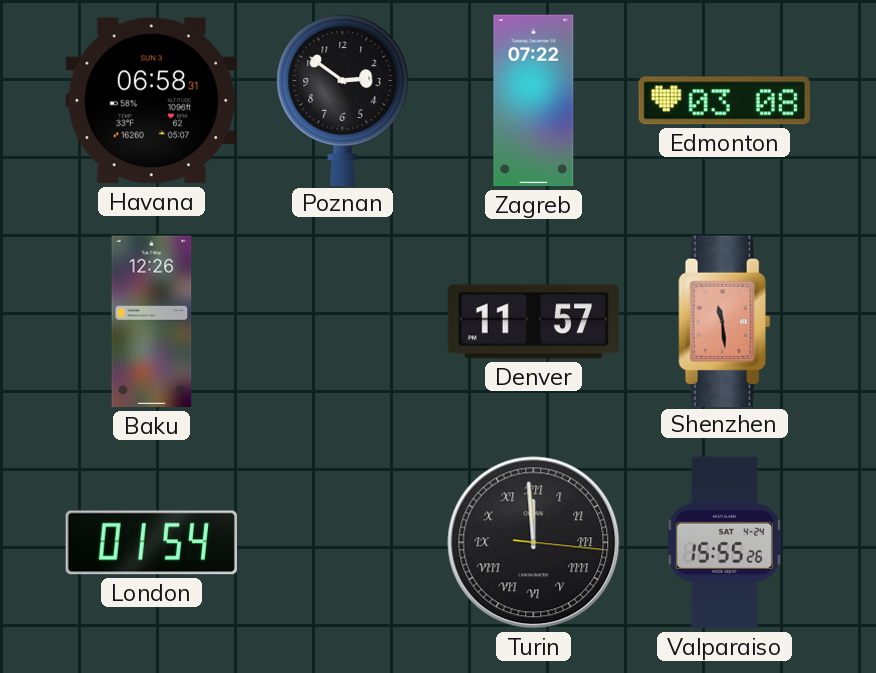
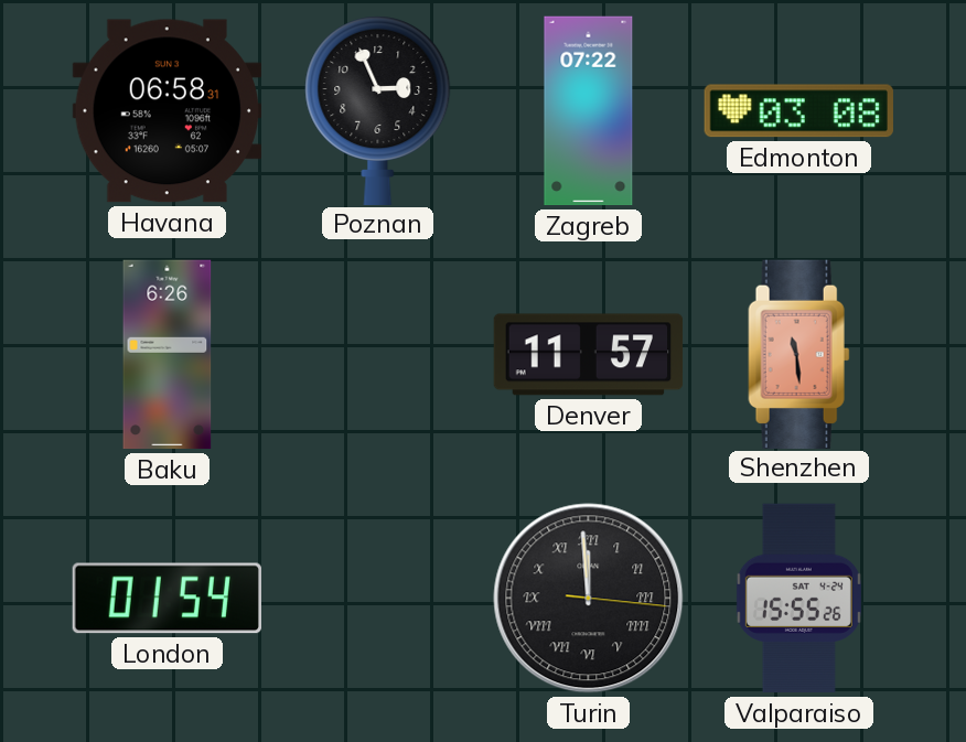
Poznan: 2:51 -> 2:56 (378, 110)
Baku: 12:26 -> 6:26 (168, 355)
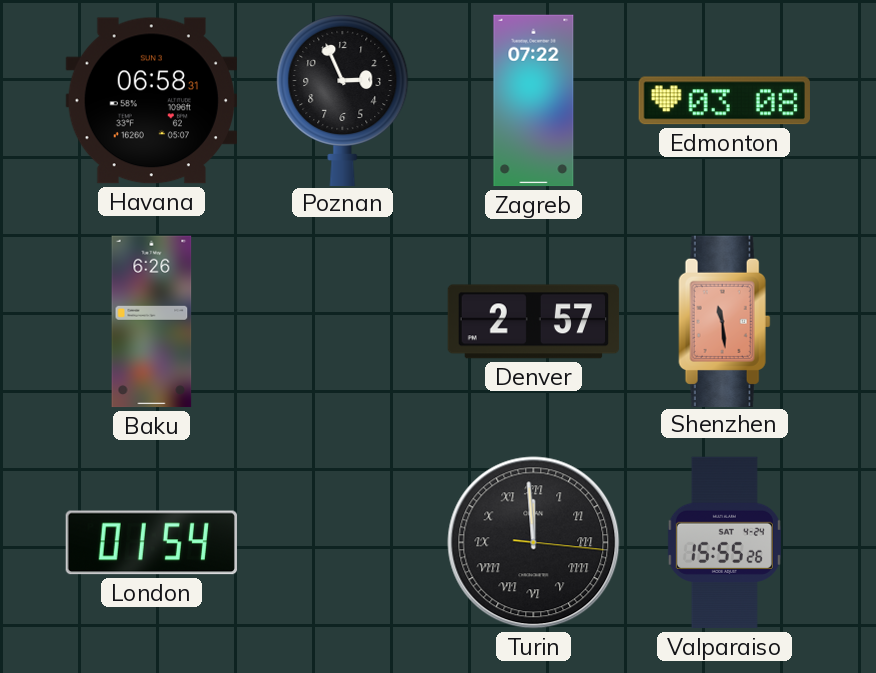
Denver: 11:57 -> 2:57 (534, 322)
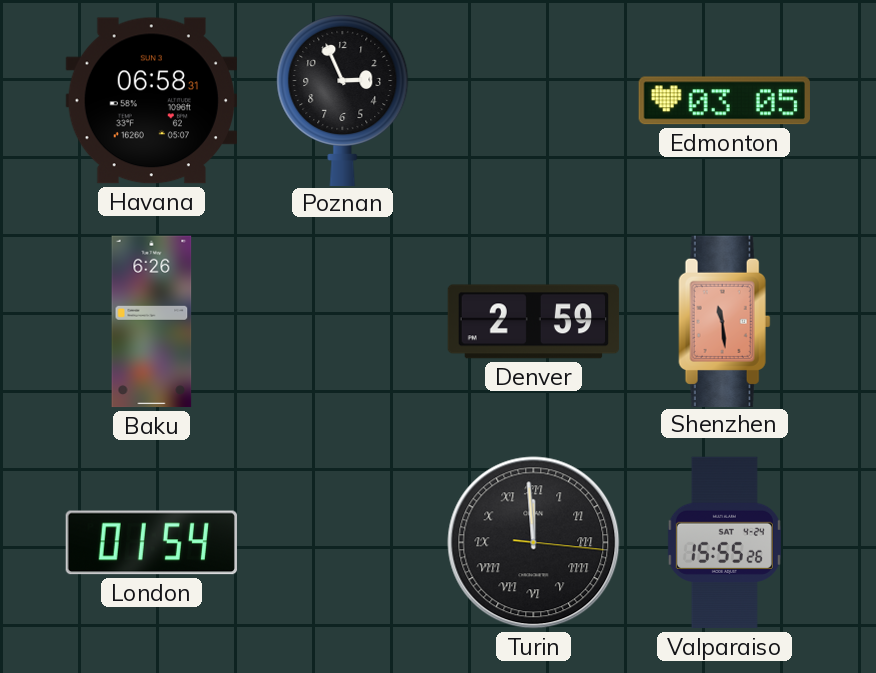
Zagreb: 07:22 -> none (534, 101)
Edmonton: 03:08 -> 03:05 (724, 101)
Denver: 2:57 -> 2:59 (534, 322)
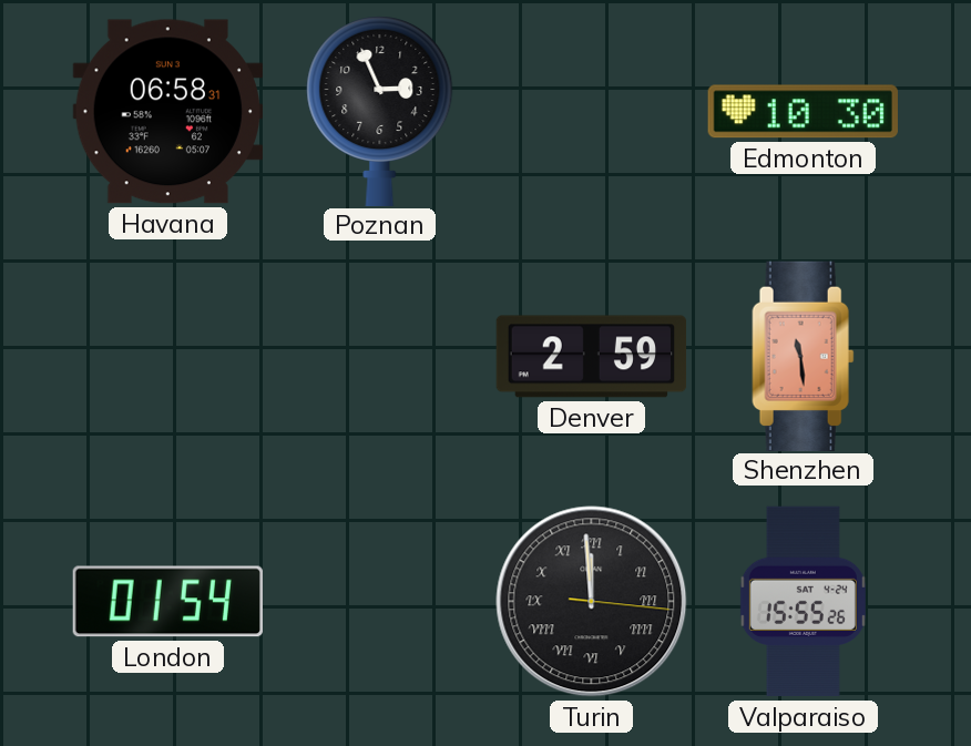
Edmonton: 03:05 -> 10:30 (803, 112)
Baku: 6:26 -> none (152, 322)
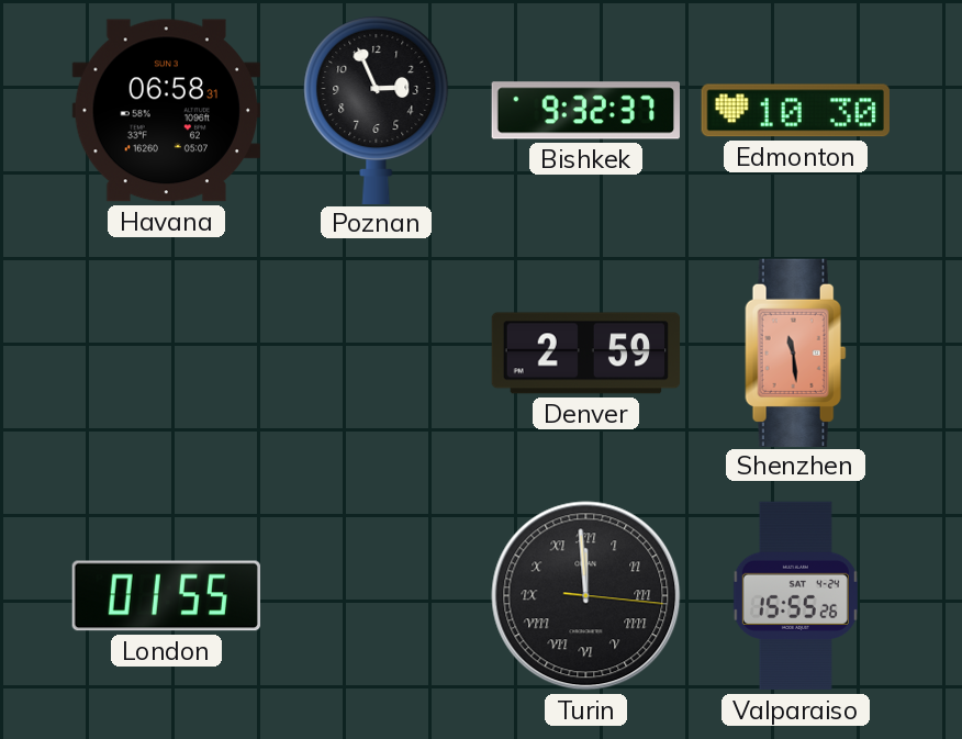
Bishkek: none -> 9:32 (585, 111)
London: 01:54 -> 01:55 (166, 596)
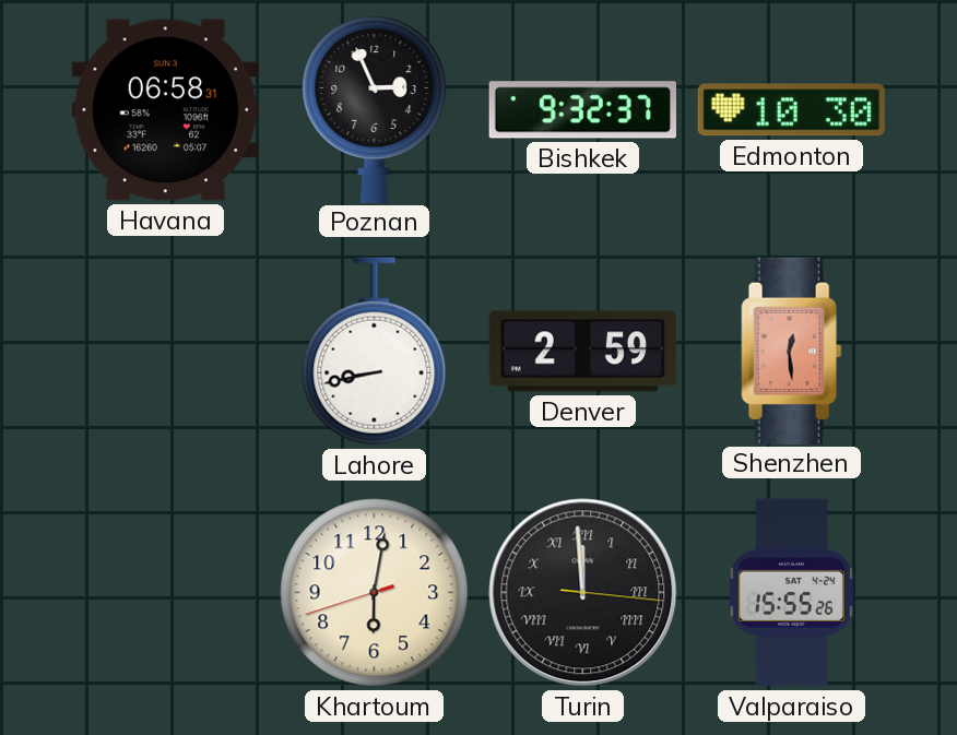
Lahore: none -> 8:43 (375, 352)
Shenzhen: 11:29 -> 12:29 (792, 351)
London: 01:55 -> none (166, 596)
Khartoum: none -> 6:01 (375, 593)
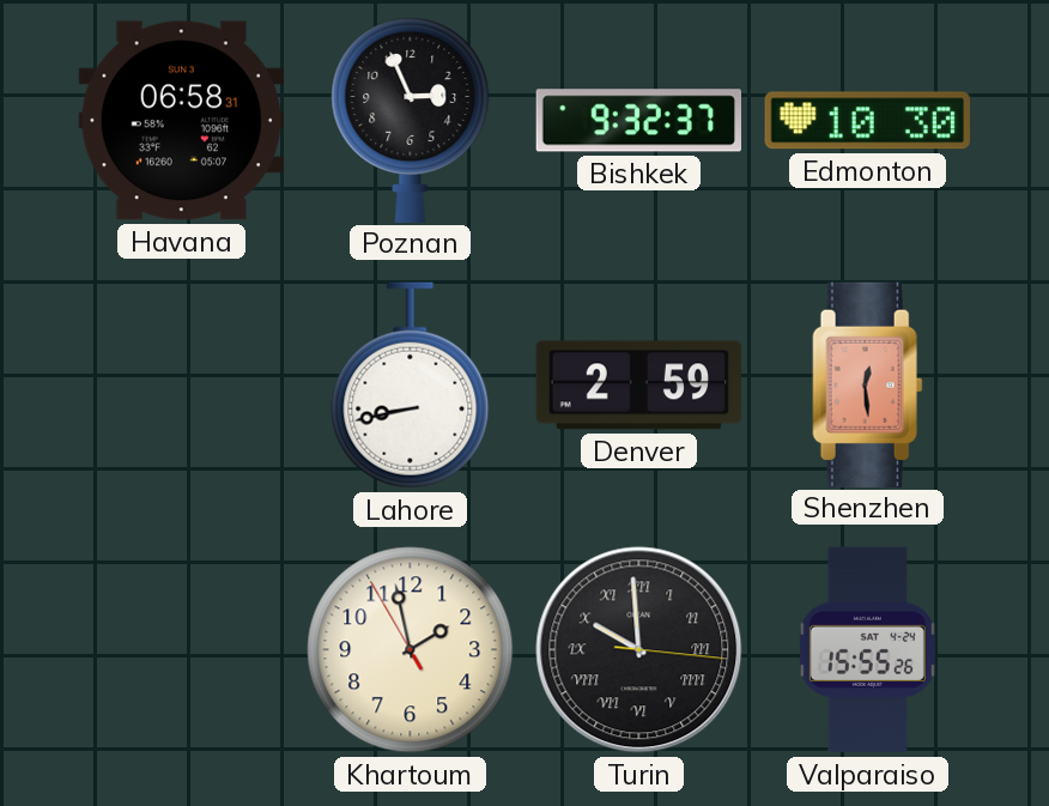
Khartoum: 6:01 -> 1:57 (411, 650)
Turin: 11:59 -> 9:59 (639, 650)
